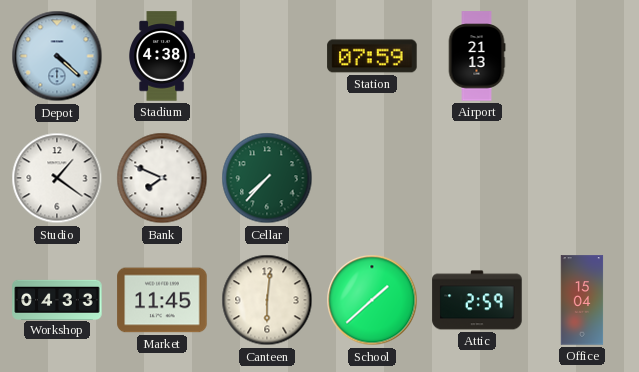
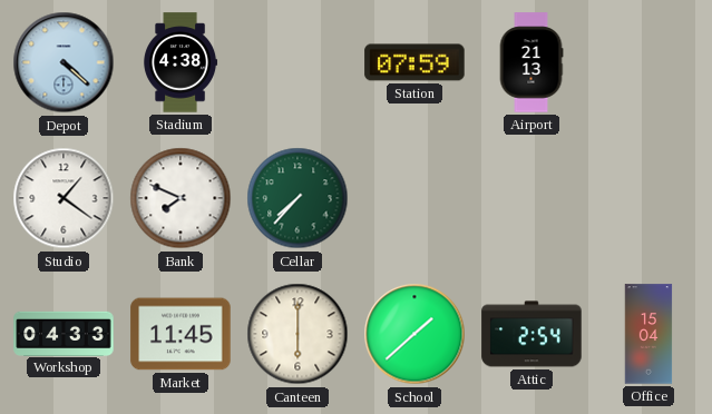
Canteen: 6:01 -> 6:00 (298, 334)
Attic: 2:59 -> 2:54 (531, 334)
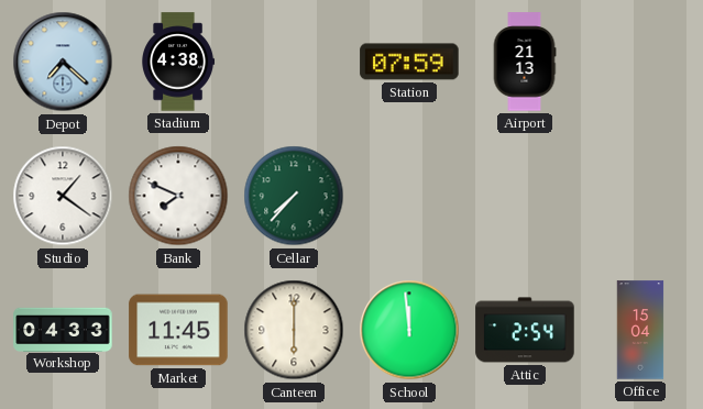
Depot: 4:22 -> 7:22 (63, 62)
School: 1:38 -> 11:59 (409, 330)
